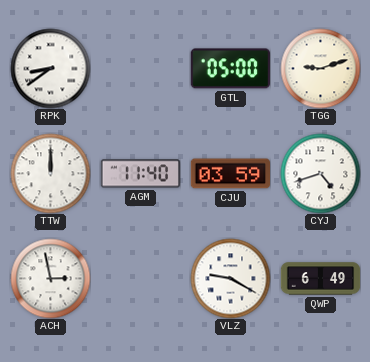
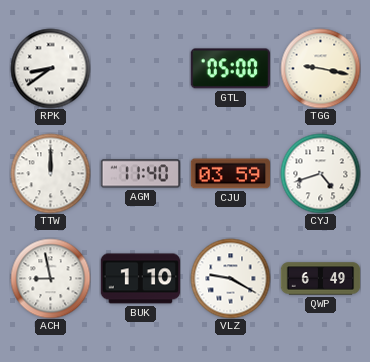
TGG: 9:12 -> 9:17 (320, 68)
ACH: 2:58 -> 8:58 (50, 278)
BUK: none -> 1:10 (140, 279)
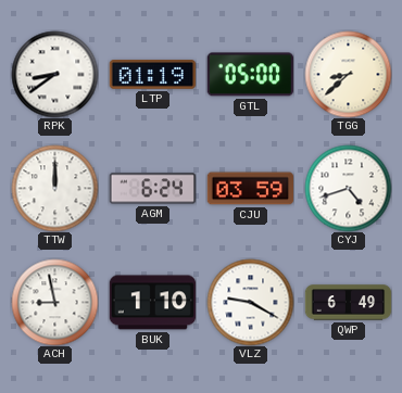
LTP: none -> 01:19 (152, 75)
TGG: 9:17 -> 8:38 (348, 74)
AGM: 11:40 -> 6:24 (152, 189)
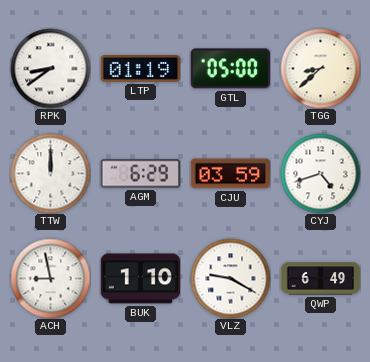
AGM: 6:24 -> 6:29 (140, 174)
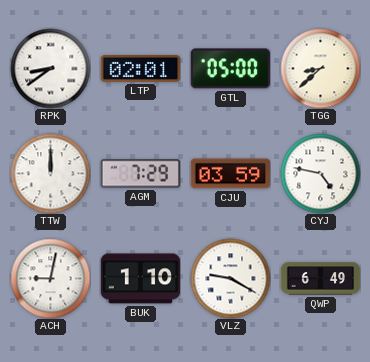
LTP: 01:19 -> 02:01 (140, 69)
AGM: 6:29 -> 7:29 (140, 174)
CYJ: 4:42 -> 4:47 (320, 173)
ACH: 8:58 -> 9:02 (50, 278)
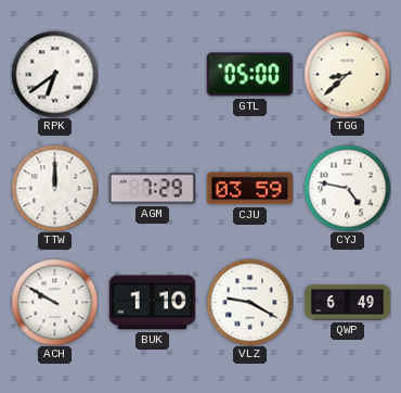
RPK: 8:39 -> 6:39 (54, 74)
LTP: 02:01 -> none (140, 69)
ACH: 9:02 -> 9:50 (54, 302)
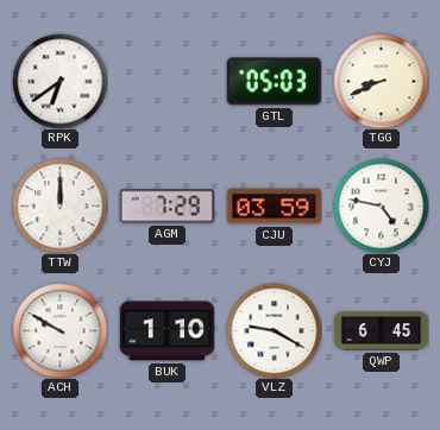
GTL: 05:00 -> 05:03 (274, 82)
TGG: 8:38 -> 8:41 (381, 81)
QWP: 6:49 -> 6:45 (381, 331)
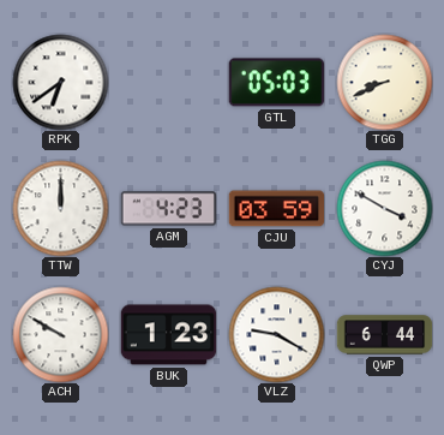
AGM: 7:29 -> 4:23 (168, 209)
CYJ: 4:47 -> 3:50 (384, 208)
BUK: 1:10 -> 1:23 (168, 335)
QWP: 6:45 -> 6:44 (384, 335)
